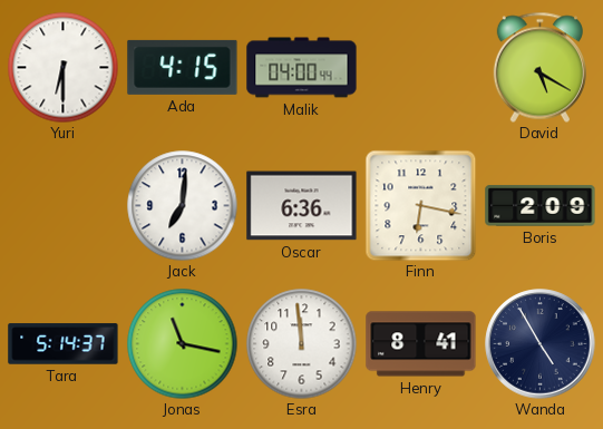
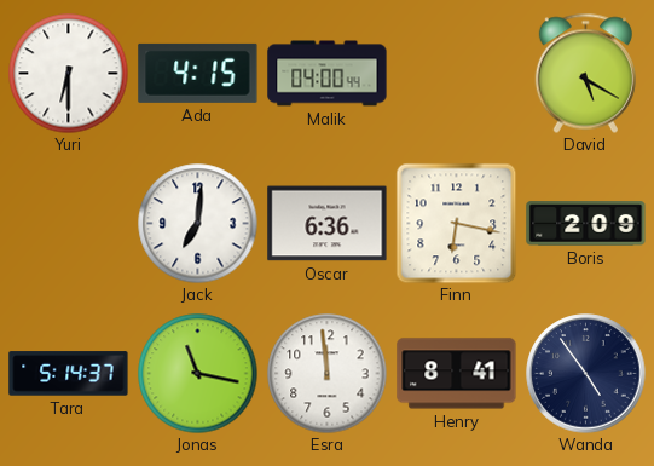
Wanda: 4:55 -> 4:54 (586, 374)
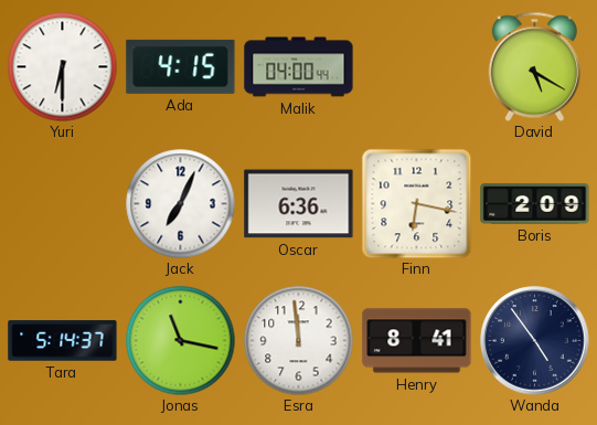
Jack: 7:01 -> 7:04 (181, 204)
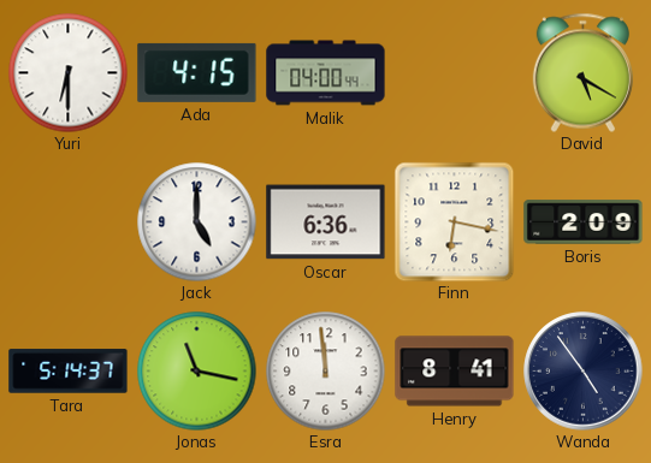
Jack: 7:04 -> 5:00 (197, 222)
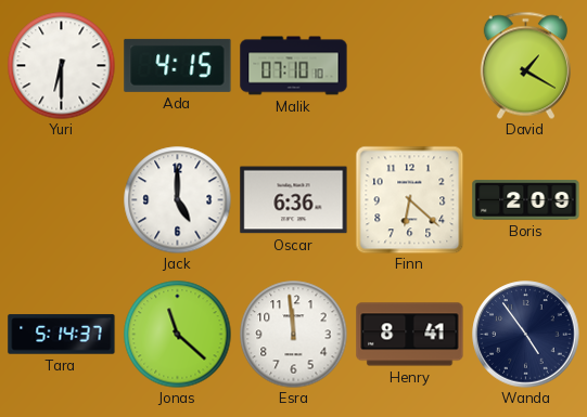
Malik: 04:00 -> 07:10 (294, 66)
David: 5:20 -> 1:20 (525, 65)
Finn: 6:17 -> 6:22 (409, 199)
Jonas: 11:17 -> 11:22 (178, 335)
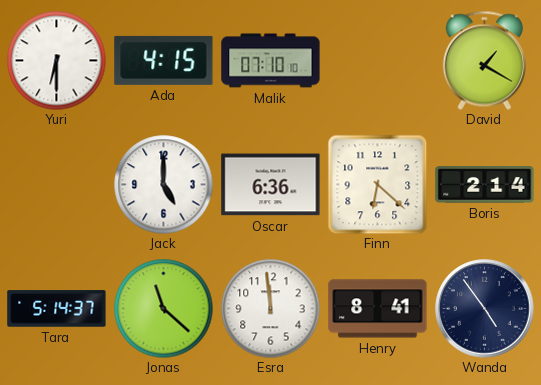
Boris: 2:09 -> 2:14 (485, 185)
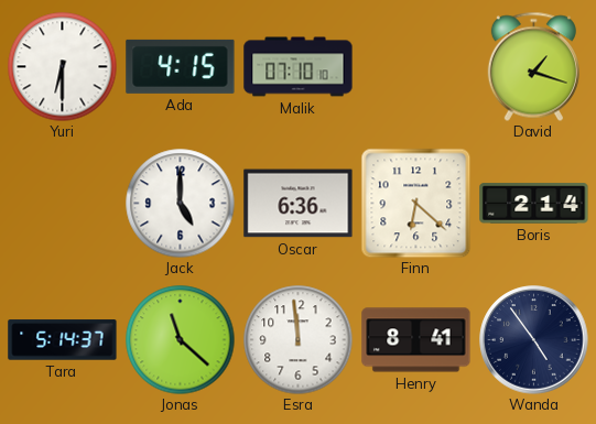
David: 1:20 -> 1:18 (533, 66)
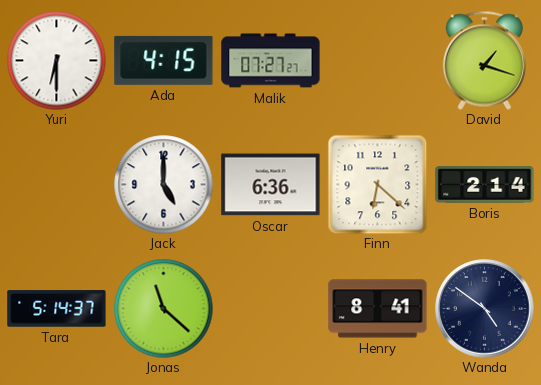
Malik: 07:10 -> 07:27 (271, 61)
Esra: 11:59 -> none (299, 340)
Wanda: 4:54 -> 4:51 (485, 309)
